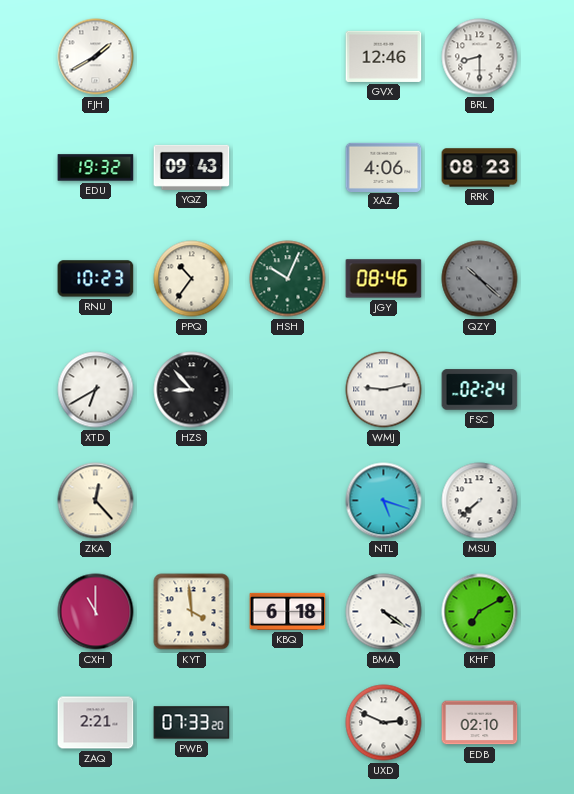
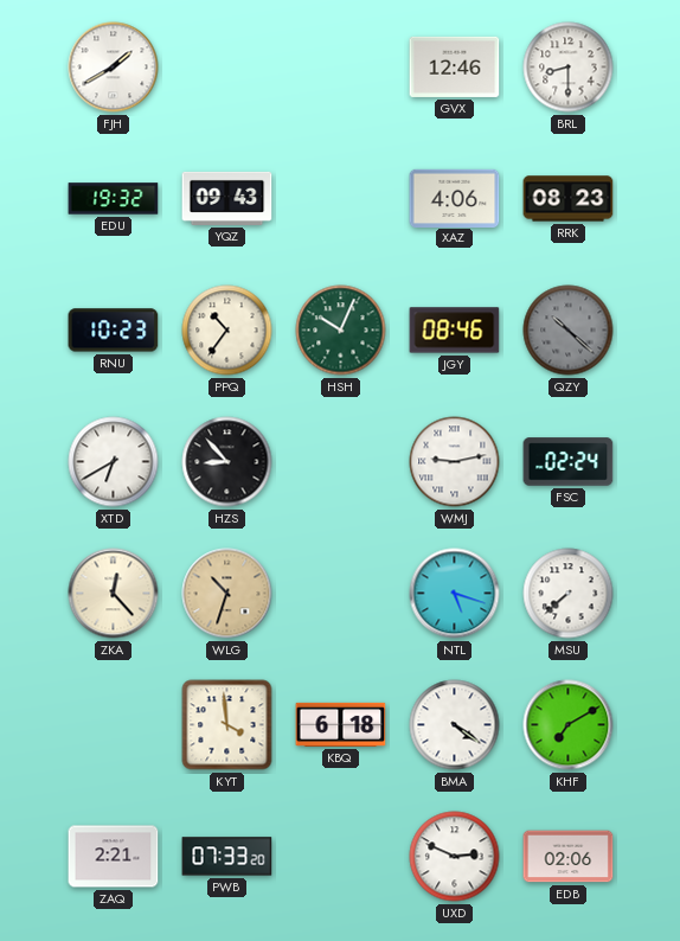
WLG: none -> 10:33 (227, 594)
CXH: 11:00 -> none (96, 612)
EDB: 02:10 -> 02:06 (569, 857)
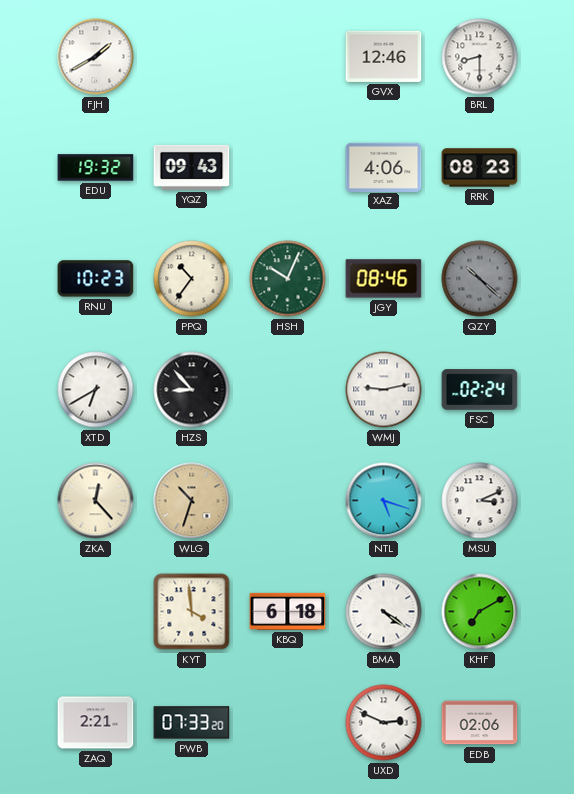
MSU: 7:38 -> 3:11 (480, 501)
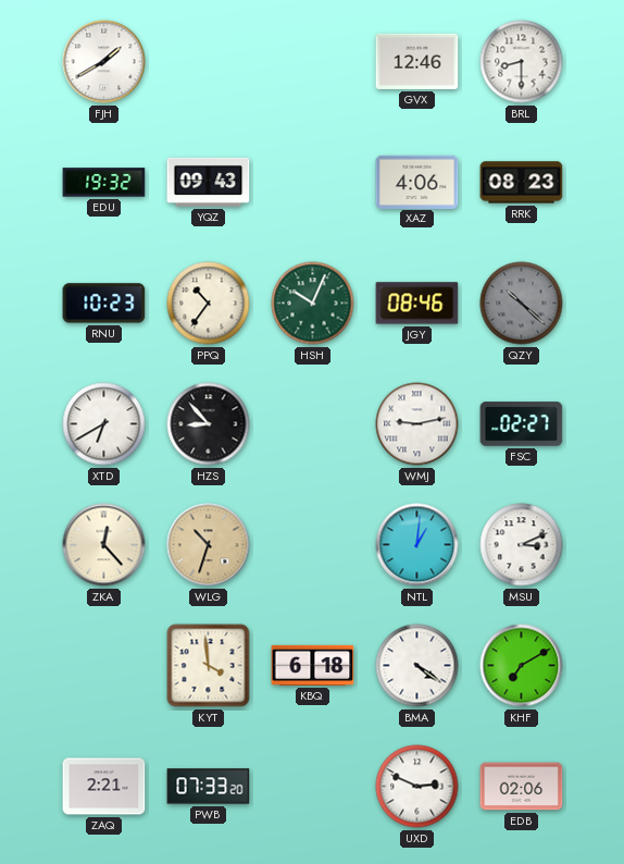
FSC: 02:24 -> 02:27 (522, 424)
NTL: 5:18 -> 1:01 (417, 545)
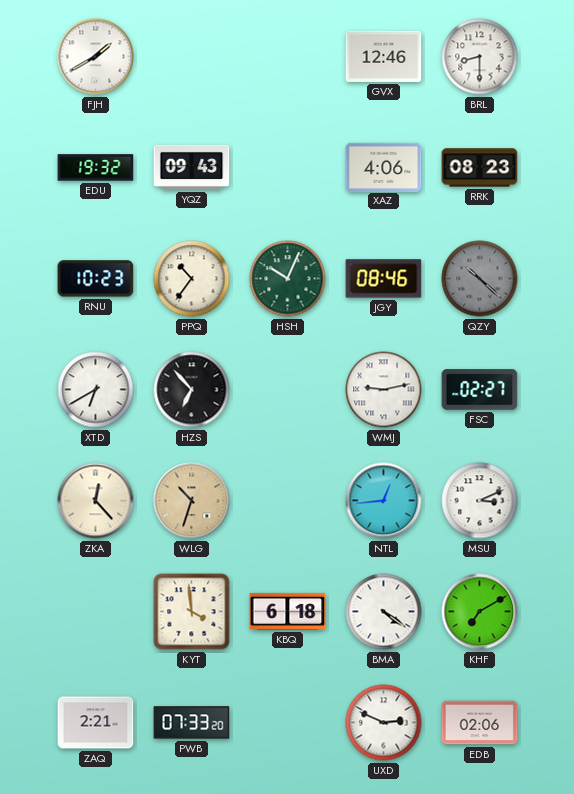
HZS: 8:53 -> 6:53 (192, 390)
NTL: 1:01 -> 12:44 (384, 501)
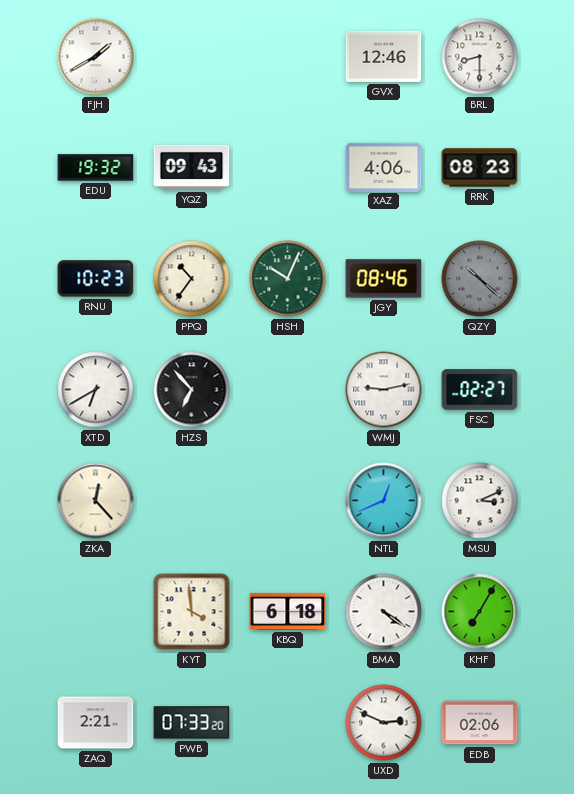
WLG: 10:33 -> none (192, 501)
NTL: 12:44 -> 12:41 (384, 501)
KHF: 7:10 -> 7:05 (480, 612)
